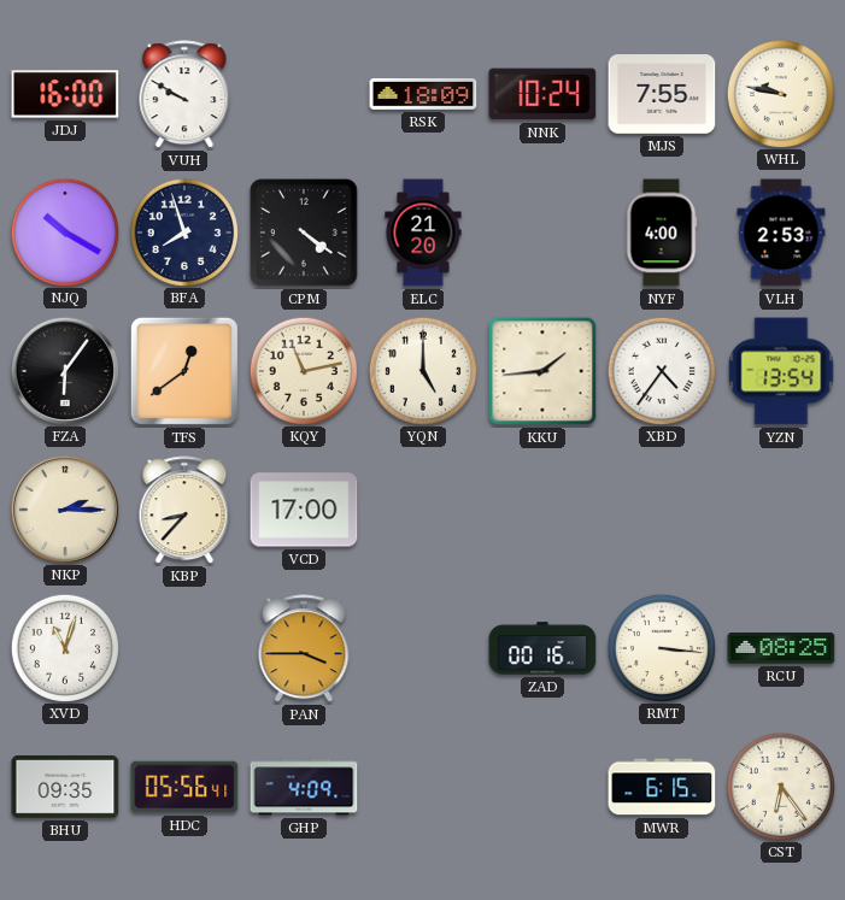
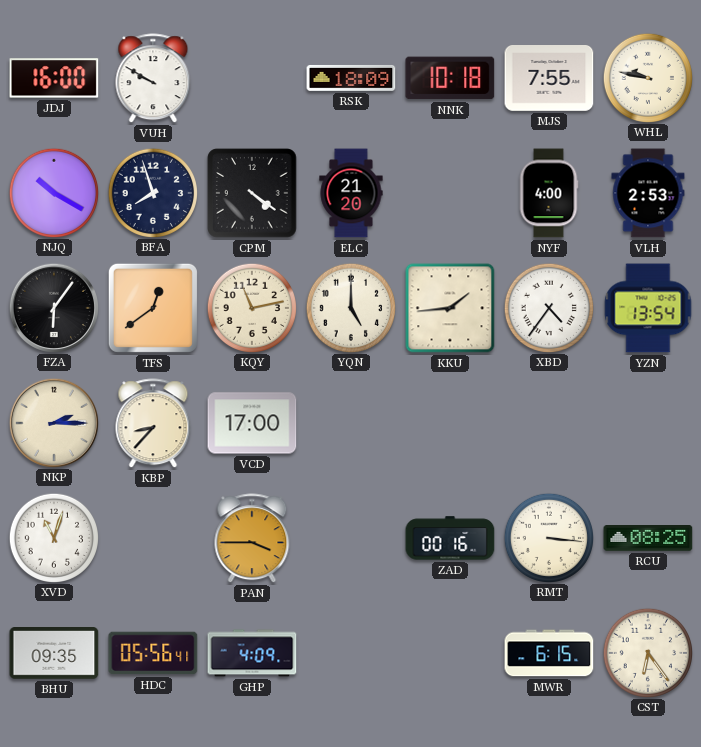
NNK: 10:24 -> 10:18 (450, 78)
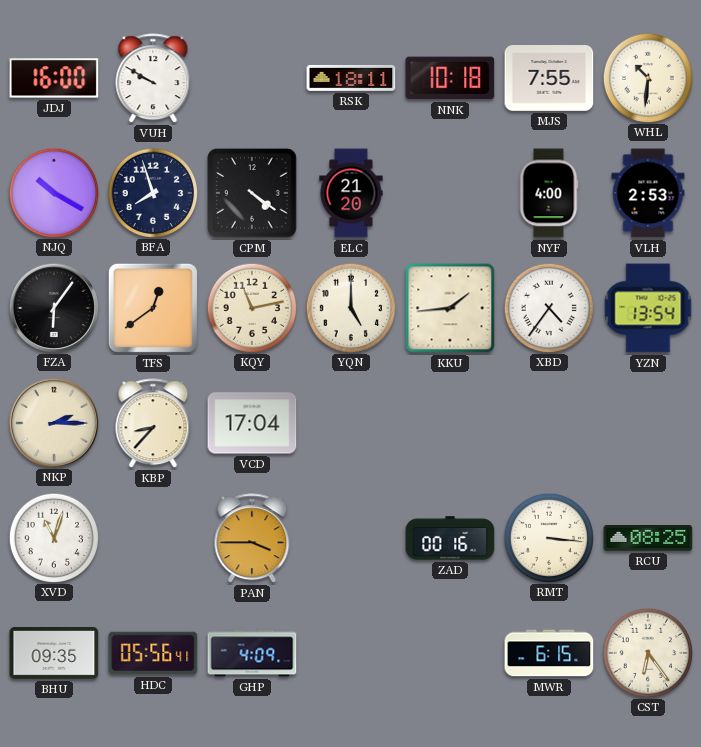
RSK: 18:09 -> 18:11 (351, 78)
WHL: 9:47 -> 10:31 (647, 77)
VCD: 17:00 -> 17:04 (252, 423)
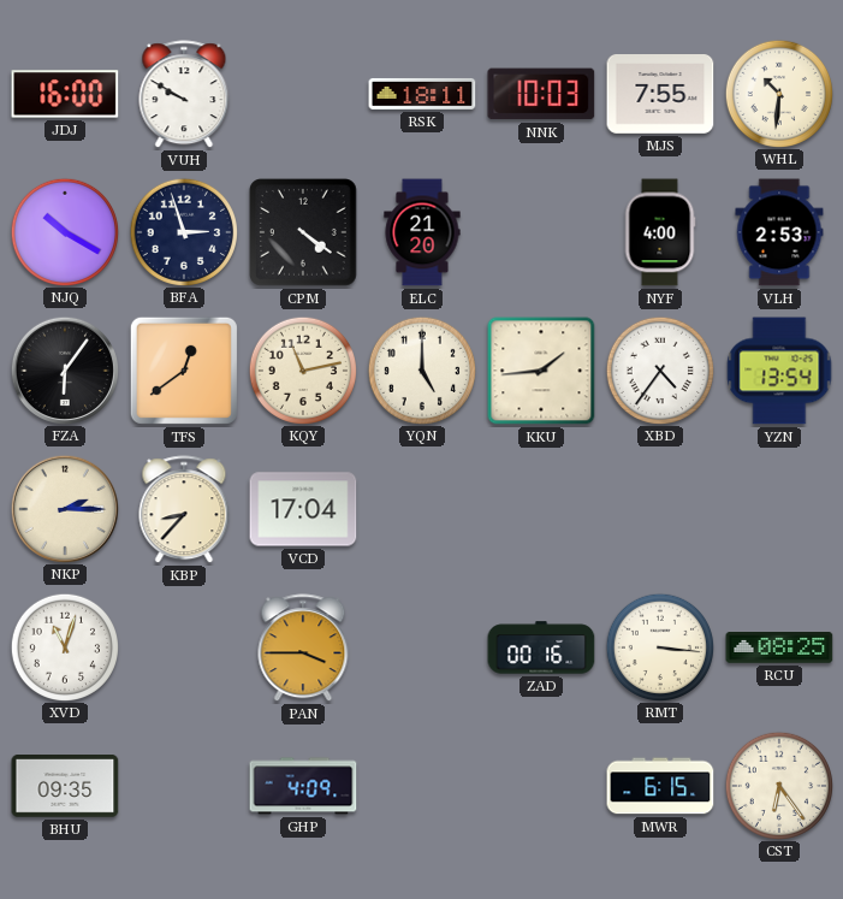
NNK: 10:18 -> 10:03 (541, 94)
BFA: 7:57 -> 2:57 (183, 231)
HDC: 05:56 -> none (153, 653)
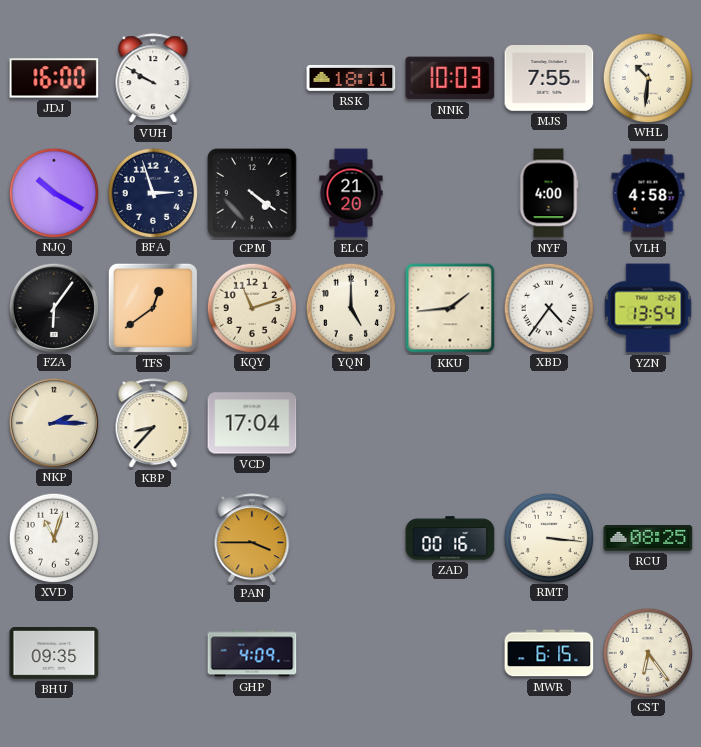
VLH: 2:53 -> 4:58 (648, 193)
KQY: 11:13 -> 11:12 (251, 307)
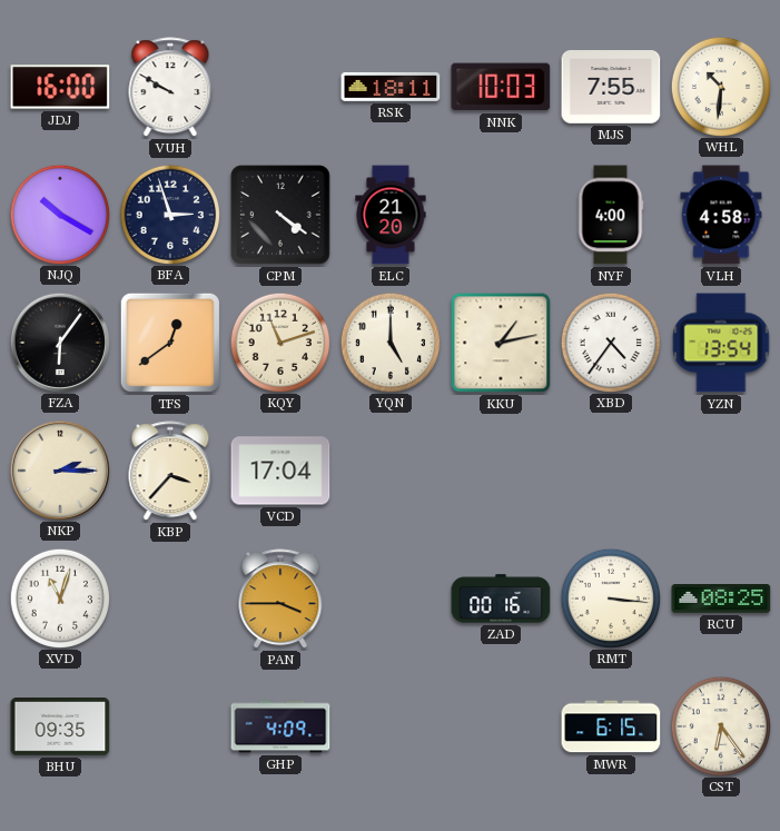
KKU: 1:44 -> 1:13 (501, 343)
KBP: 8:37 -> 3:37 (170, 472)
